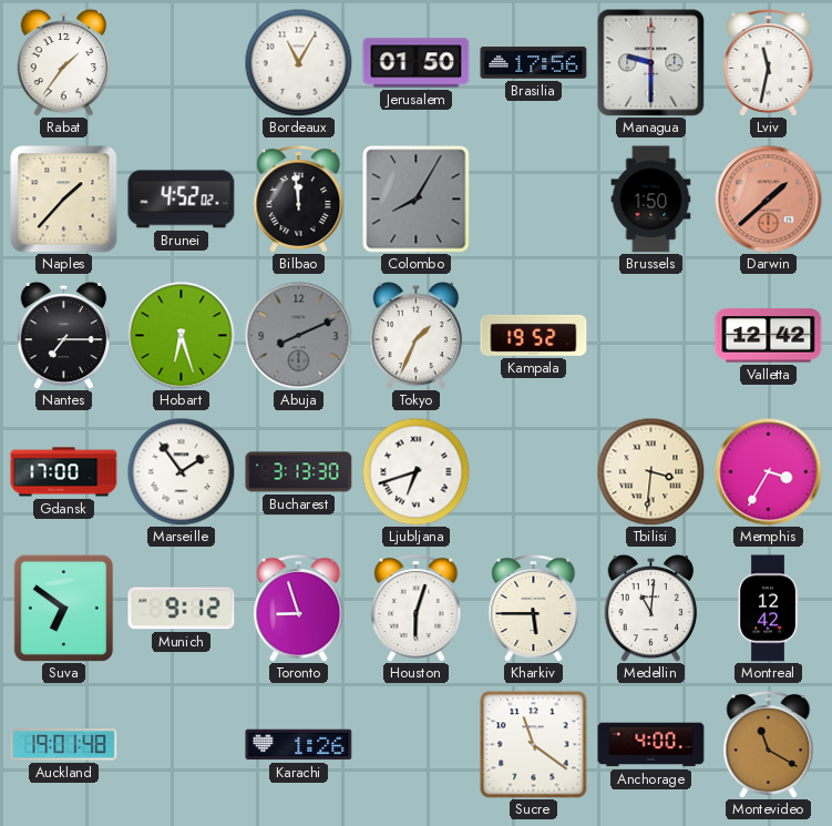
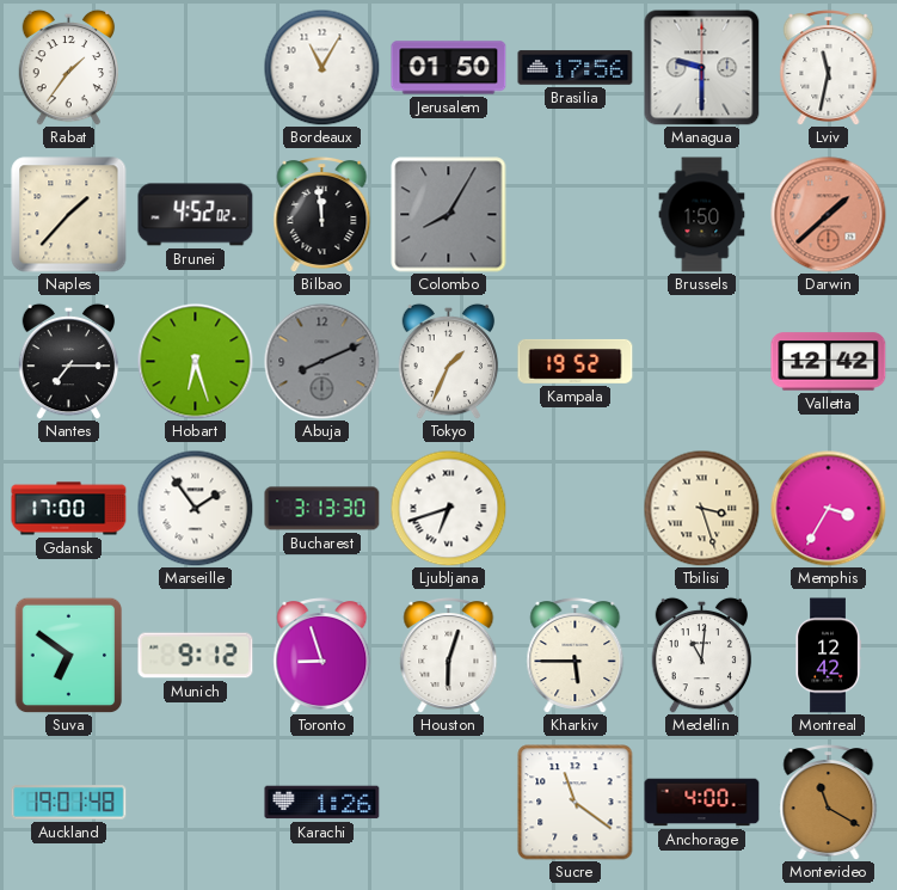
Tbilisi: 3:31 -> 3:27 (701, 508)
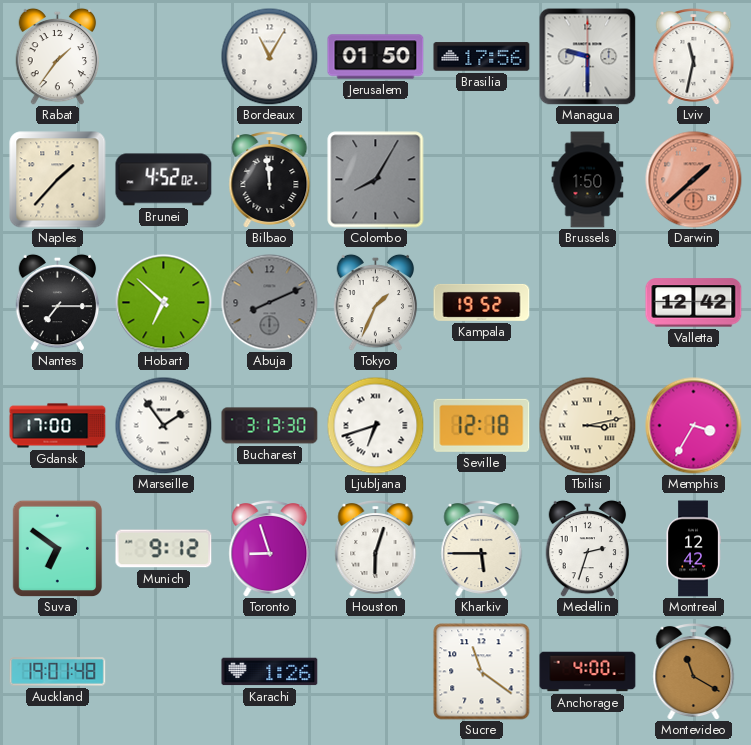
Hobart: 6:27 -> 6:52 (164, 303)
Seville: none -> 12:18 (482, 425)
Tbilisi: 3:27 -> 3:13 (587, 425)
Medellin: 11:01 -> 2:33 (588, 548)
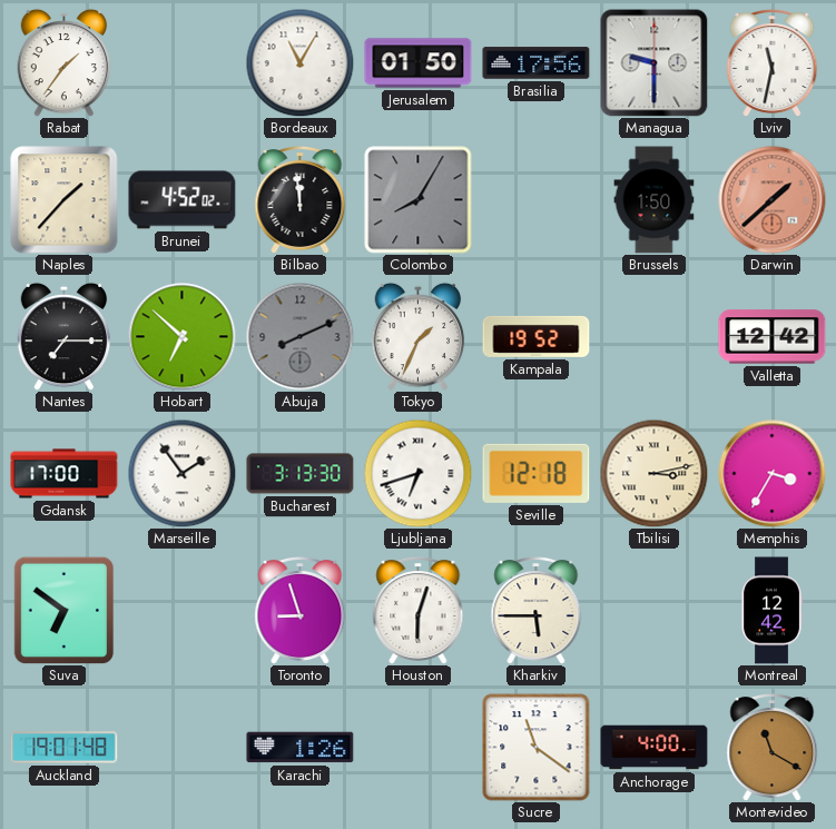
Munich: 9:12 -> none (164, 549)
Medellin: 2:33 -> none (588, 548)
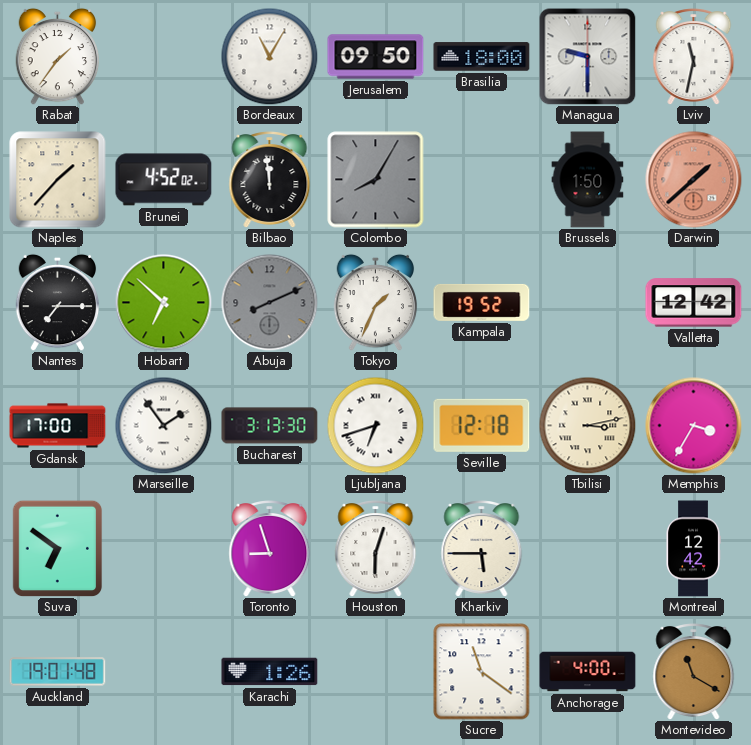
Jerusalem: 01:50 -> 09:50 (376, 57)
Brasilia: 17:56 -> 18:00 (482, 57)
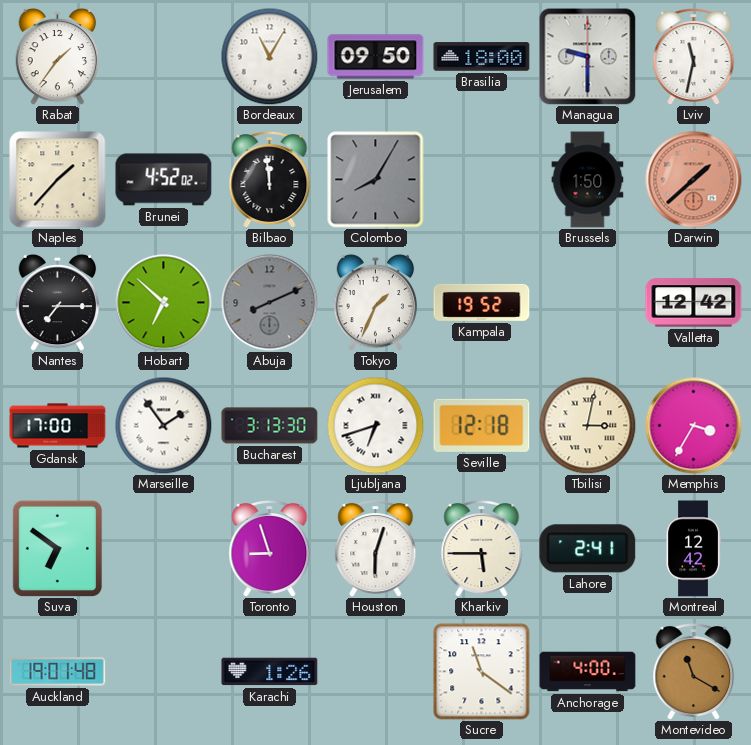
Tbilisi: 3:13 -> 3:02 (587, 425)
Lahore: none -> 2:41 (588, 549)
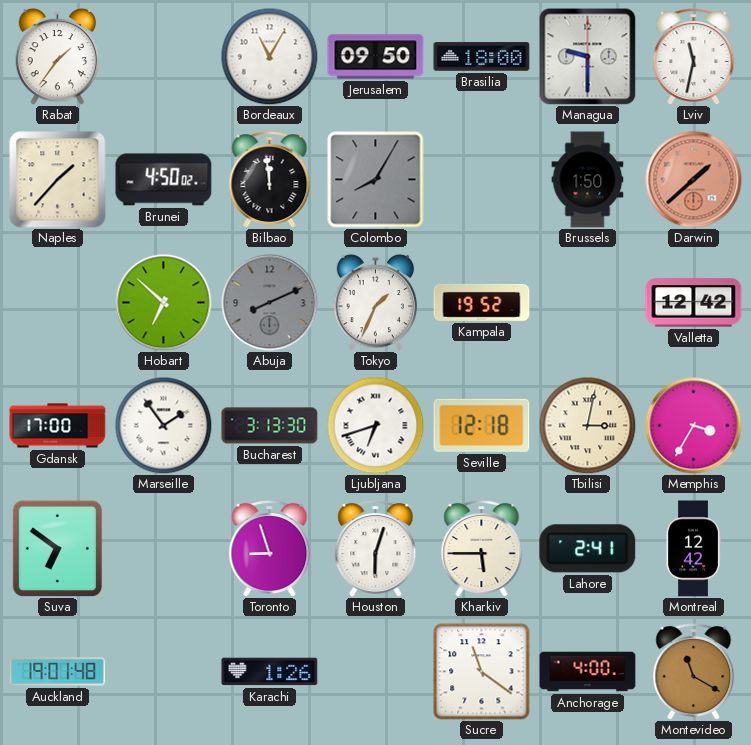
Brunei: 4:52 -> 4:50 (164, 180)
Nantes: 7:15 -> none (58, 302)
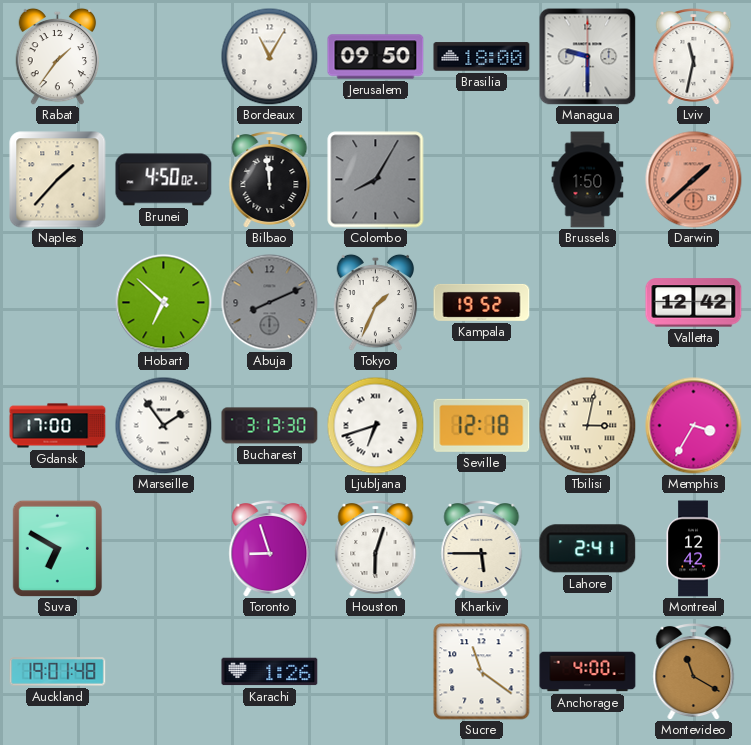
Suva: 6:51 -> 6:50 (58, 548)
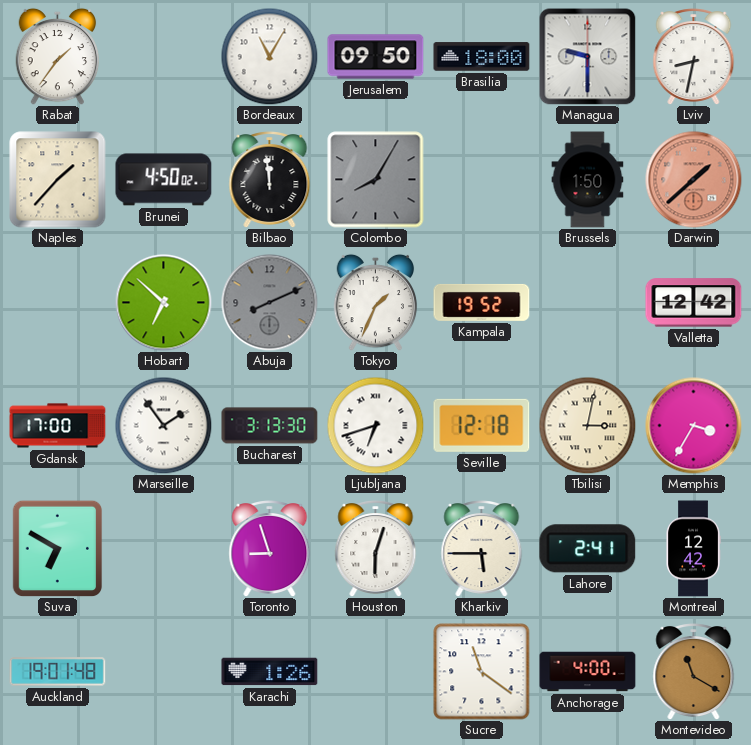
Lviv: 11:32 -> 8:32 (694, 57)
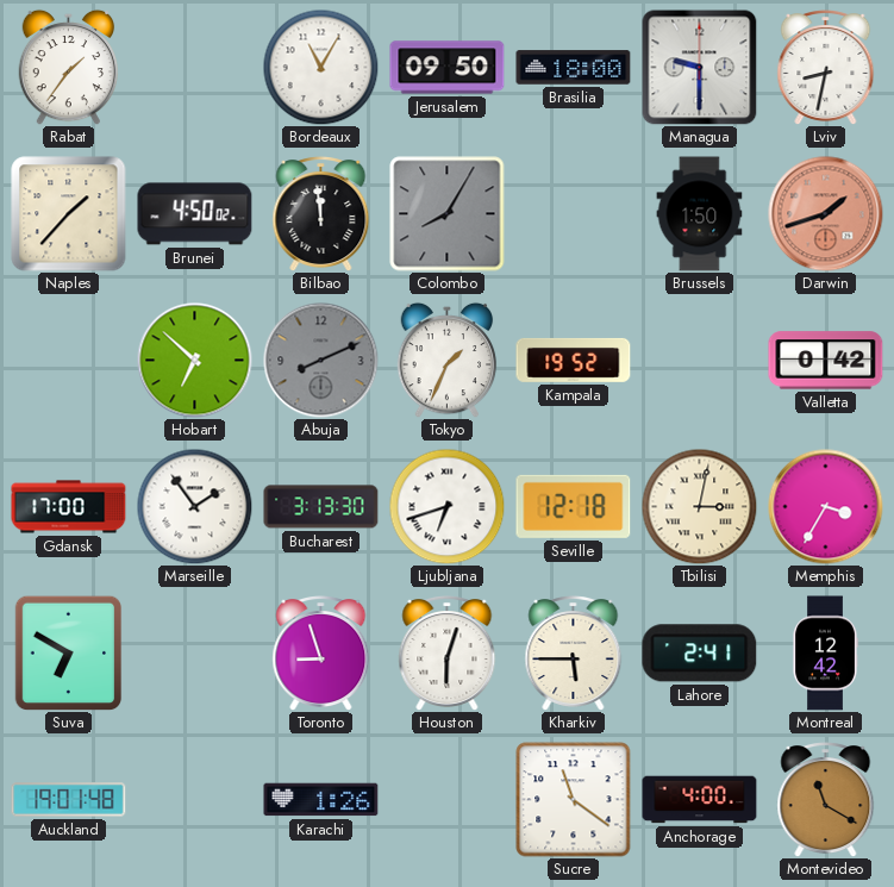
Darwin: 1:38 -> 1:42 (826, 214)
Valletta: 12:42 -> 0:42 (826, 361)
